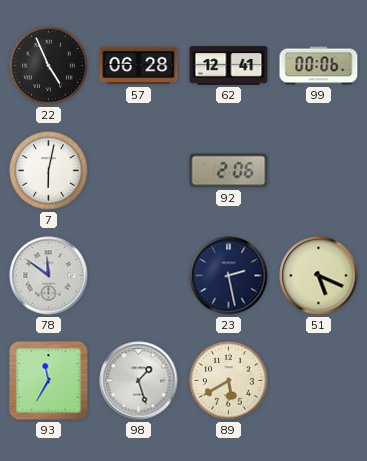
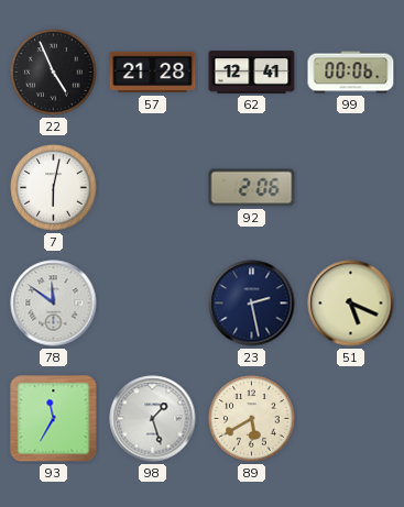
57: 06:28 -> 21:28 (153, 73)
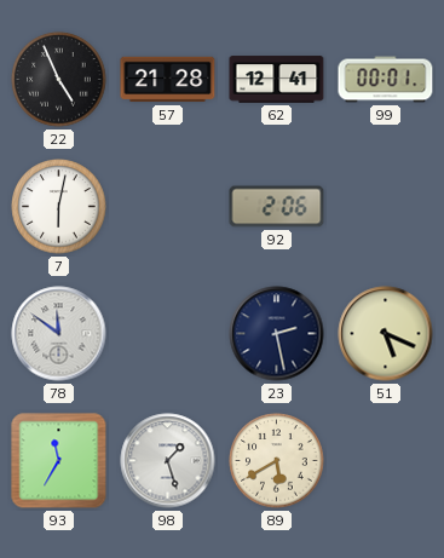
99: 00:06 -> 00:01 (386, 80)
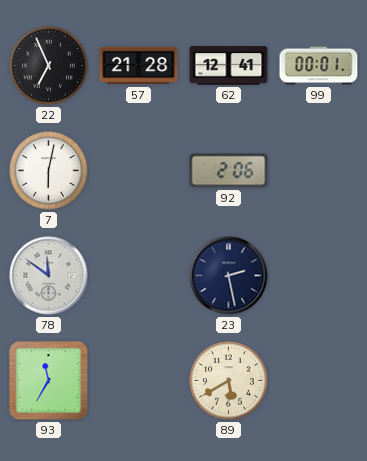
22: 4:56 -> 6:56 (49, 66)
51: 5:19 -> none (386, 334)
98: 1:27 -> none (168, 461)
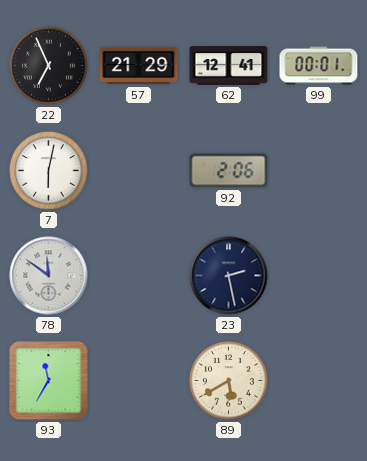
57: 21:28 -> 21:29 (139, 66)
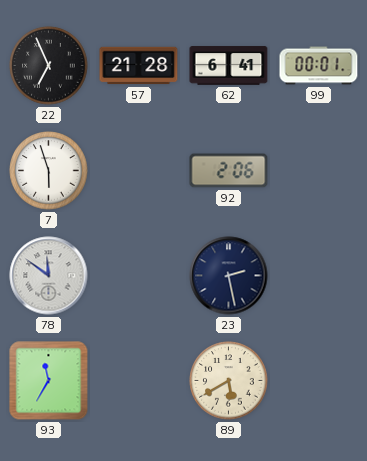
57: 21:29 -> 21:28 (139, 66)
62: 12:41 -> 6:41 (229, 66)
7: 6:02 -> 5:57 (49, 171)
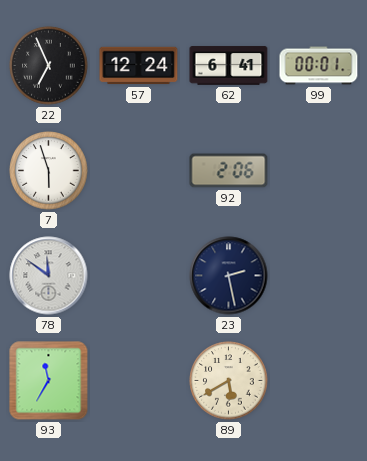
57: 21:28 -> 12:24 (139, 66)
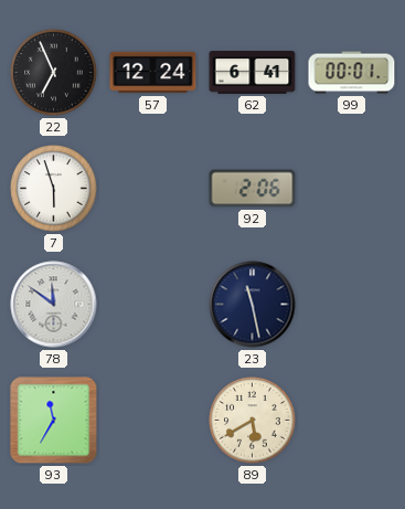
23: 2:28 -> 11:28 (253, 305)
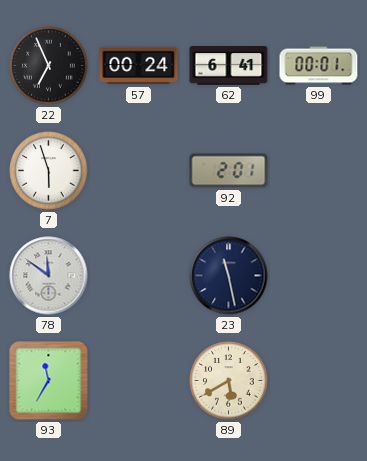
57: 12:24 -> 00:24 (139, 66)
92: 2:06 -> 2:01 (229, 171)
